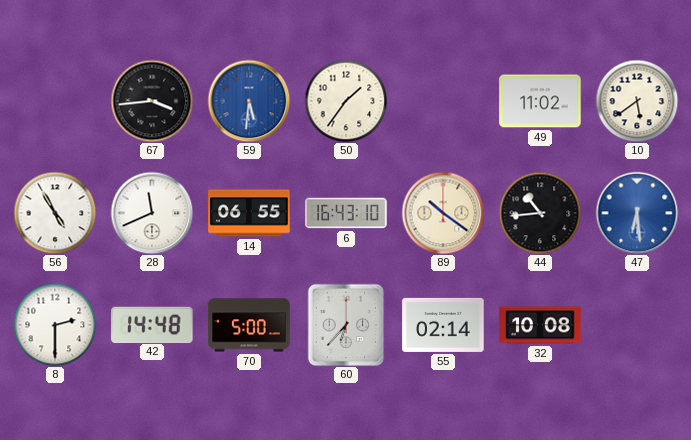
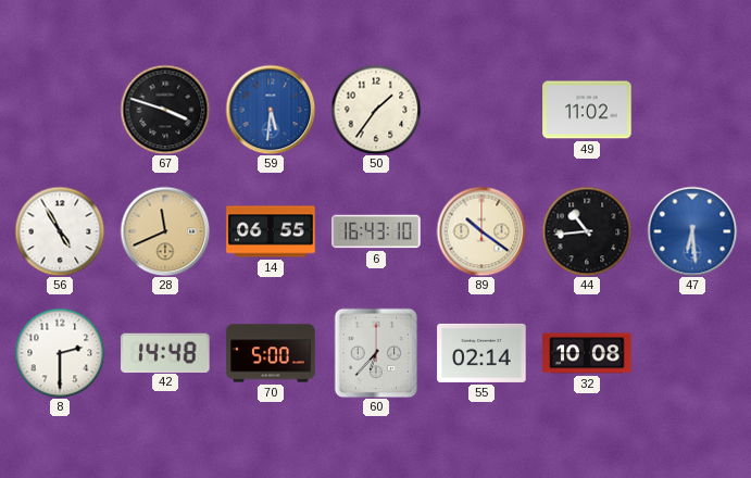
67: 3:44 -> 3:48 (165, 110)
10: 5:39 -> none (637, 101)
28 dial: white -> champagne (165, 231)
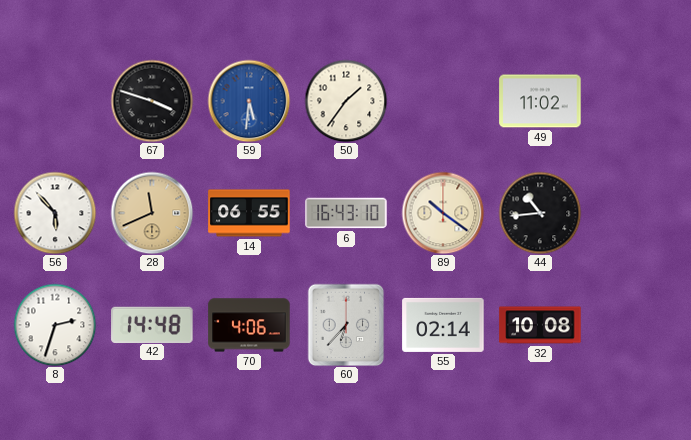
56: 4:55 -> 5:53 (55, 213)
47: 6:29 -> none (692, 231)
8: 2:30 -> 2:33 (55, 325)
70: 5:00 -> 4:06 (249, 325)
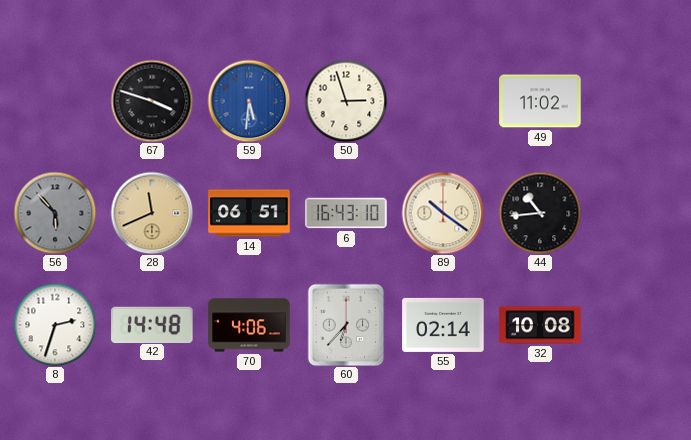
50: 1:36 -> 2:57 (346, 101)
56 dial: white -> grey (55, 213)
14: 06:55 -> 06:51 (249, 213)
